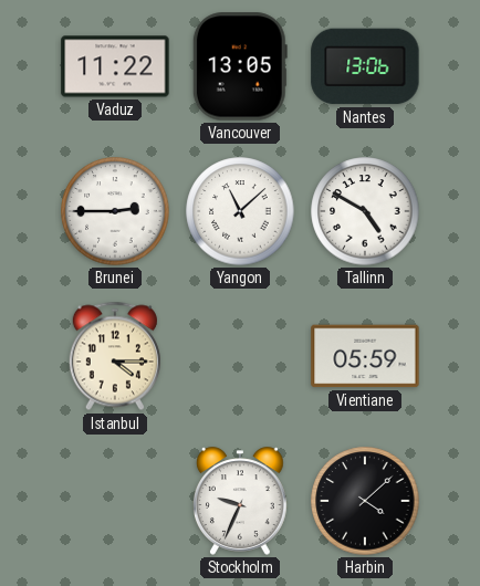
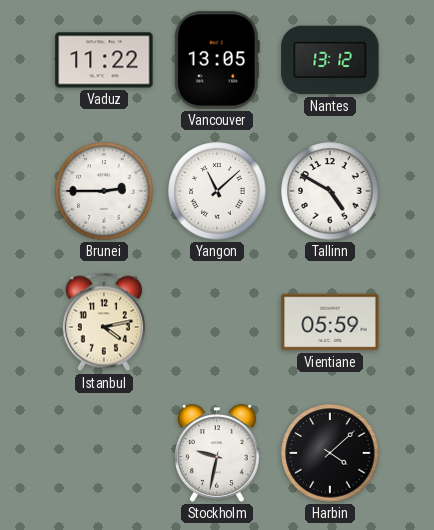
Nantes: 13:06 -> 13:12 (330, 60)
Istanbul: 4:15 -> 4:13 (104, 322)
Stockholm: 9:34 -> 9:32 (218, 453)
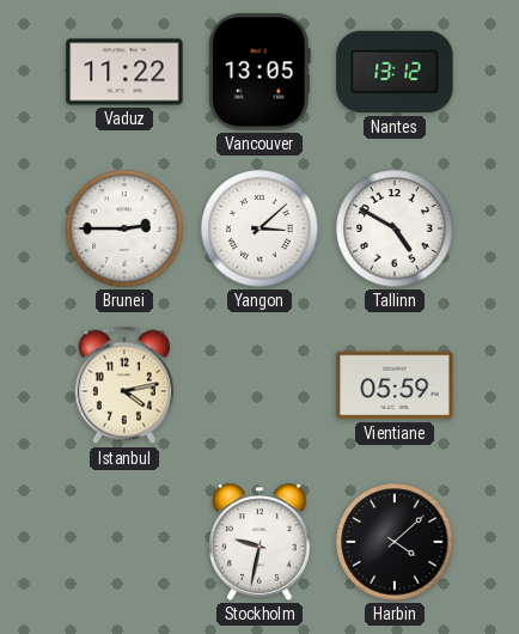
Yangon: 11:08 -> 3:08 (259, 228)
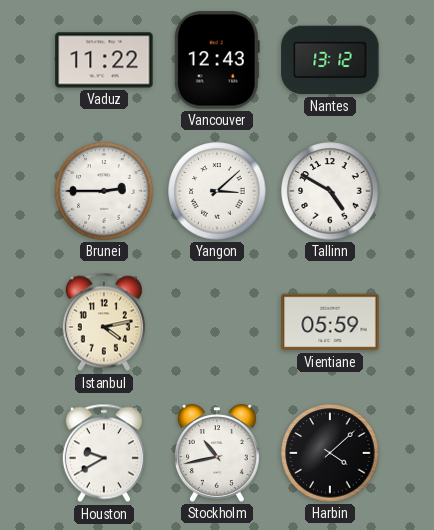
Vancouver: 13:05 -> 12:43 (217, 60)
Houston: none -> 9:40 (104, 453)
Stockholm: 9:32 -> 10:43 (218, 453)
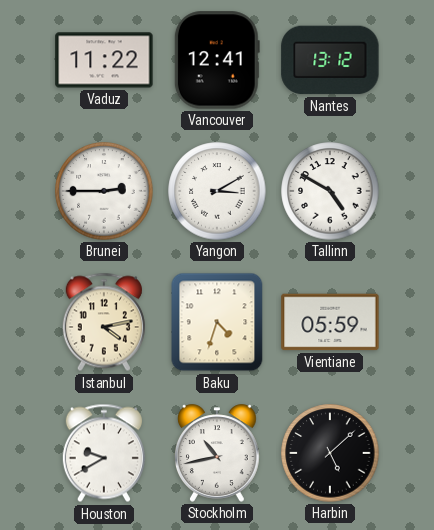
Vancouver: 12:43 -> 12:41 (217, 60)
Yangon: 3:08 -> 3:10 (217, 191)
Baku: none -> 4:33 (217, 322)
Harbin: 4:08 -> 5:08 (330, 453)
